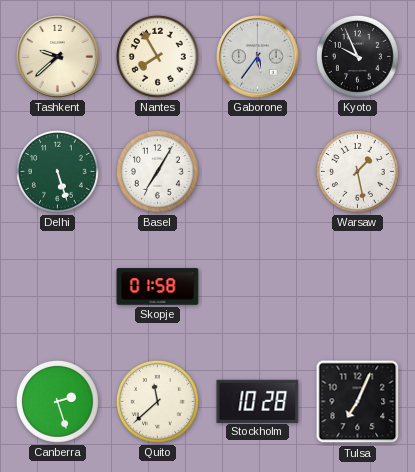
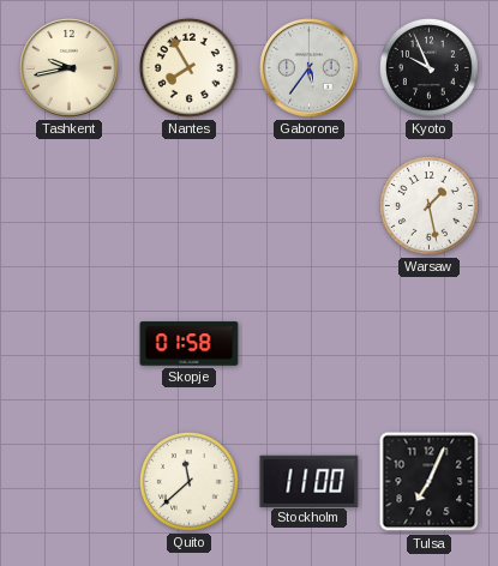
Tashkent: 9:38 -> 9:43 (70, 68)
Delhi: 5:27 -> none (57, 171)
Basel: 7:05 -> none (157, 171)
Canberra: 2:27 -> none (57, 401)
Stockholm: 10:28 -> 11:00 (310, 481)
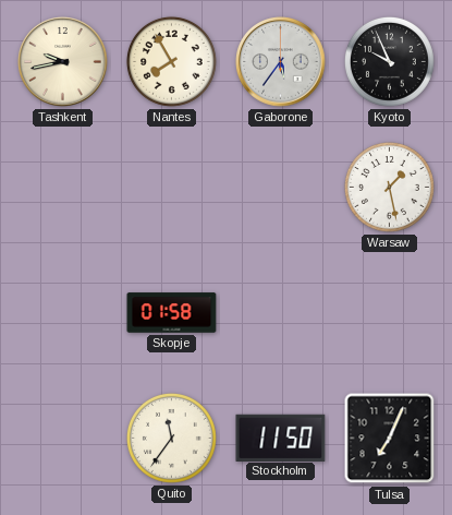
Quito: 11:38 -> 11:36 (171, 438)
Stockholm: 11:00 -> 11:50 (281, 438)
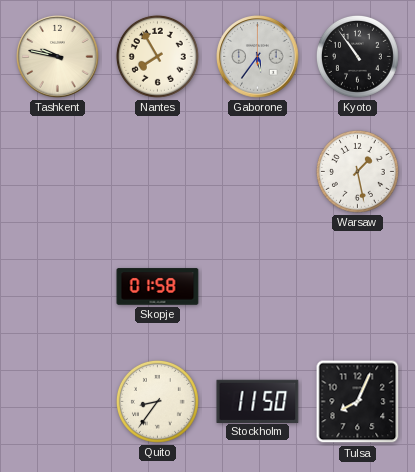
Tashkent: 9:43 -> 9:47 (58, 57)
Kyoto: 9:56 -> 10:54 (357, 56)
Quito: 11:36 -> 8:36 (157, 401)
Tulsa: 7:04 -> 8:04 (358, 402)
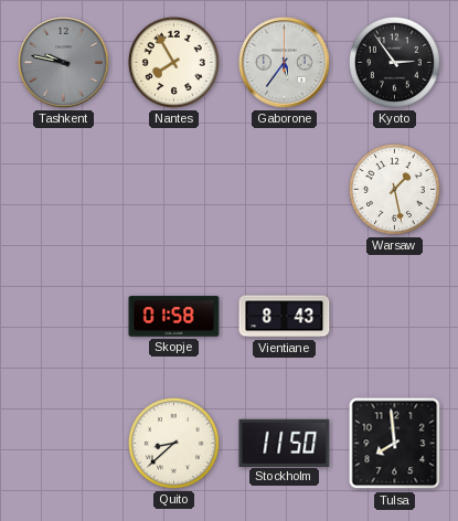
Tashkent dial: cream -> grey (64, 63)
Kyoto: 10:54 -> 2:54 (394, 62)
Vientiane: none -> 8:43 (285, 317)
Quito: 8:36 -> 8:38 (173, 443)
Tulsa: 8:04 -> 7:59 (395, 444)
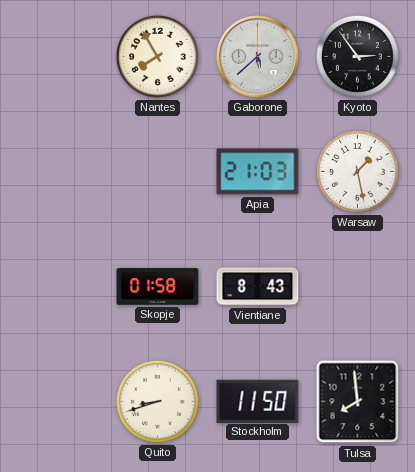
Tashkent: 9:47 -> none (64, 63)
Gaborone: 5:36 -> 5:38 (258, 57)
Apia: none -> 21:03 (258, 172)
Quito: 8:38 -> 8:42 (157, 401)
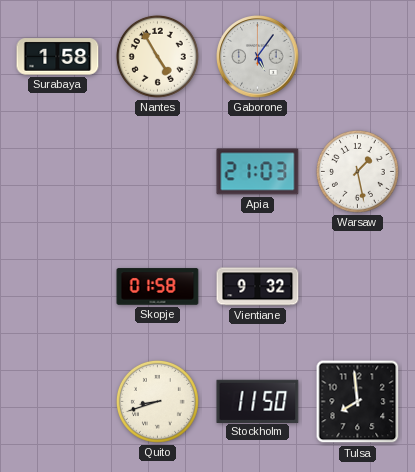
Surabaya: none -> 1:58 (58, 57)
Nantes: 7:55 -> 4:55 (157, 56)
Gaborone: 5:38 -> 5:06 (258, 57)
Kyoto: 2:54 -> none (357, 56)
Vientiane: 8:43 -> 9:32 (258, 287)
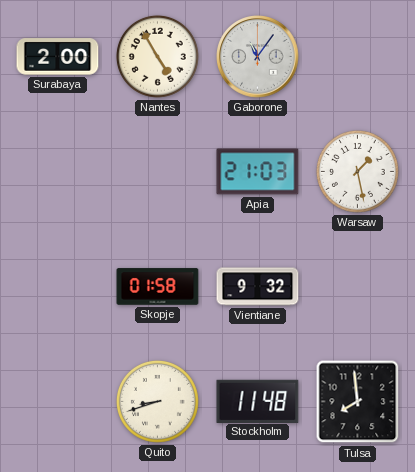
Surabaya: 1:58 -> 2:00 (58, 57)
Gaborone: 5:06 -> 11:06 (258, 57)
Stockholm: 11:50 -> 11:48 (258, 401)
